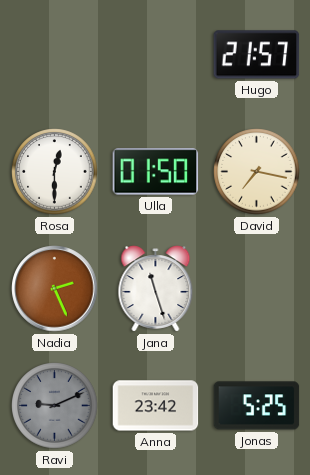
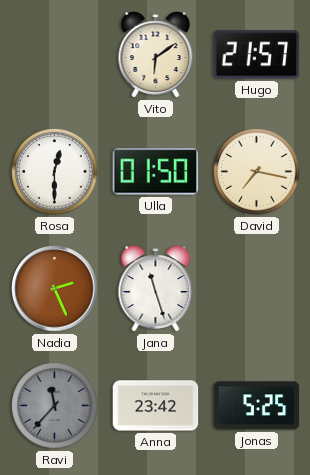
Vito: none -> 6:09 (156, 55)
Ravi: 9:11 -> 11:37 (55, 406)
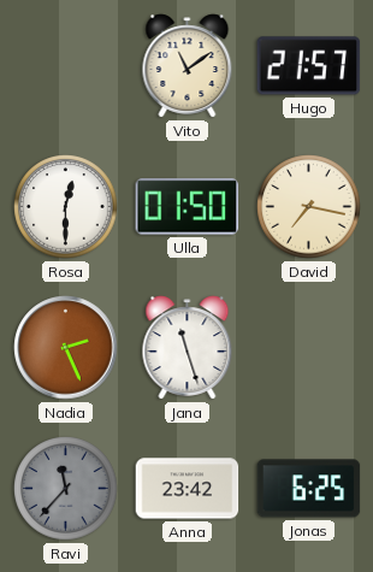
Vito: 6:09 -> 11:09 (188, 66)
Jonas: 5:25 -> 6:25 (309, 489)
